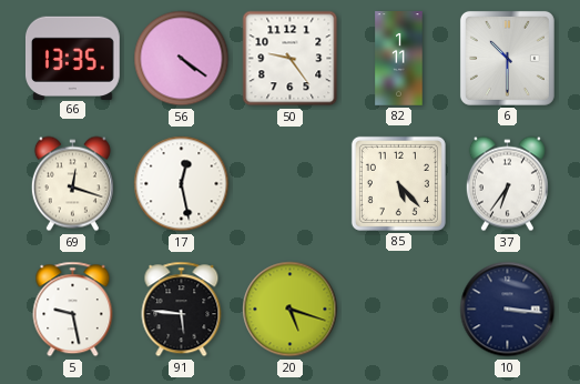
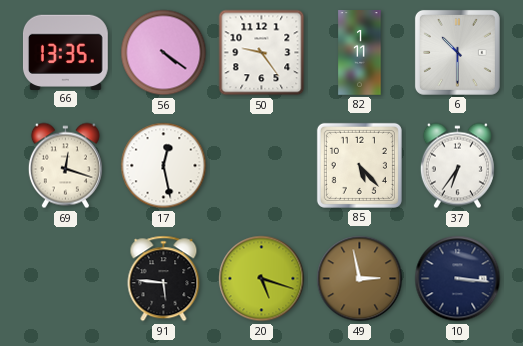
5: 9:28 -> none (73, 310)
49: none -> 2:58 (360, 279)
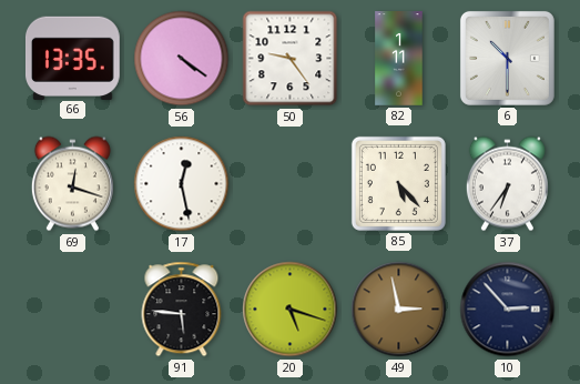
10: 3:16 -> 2:53 (508, 310)
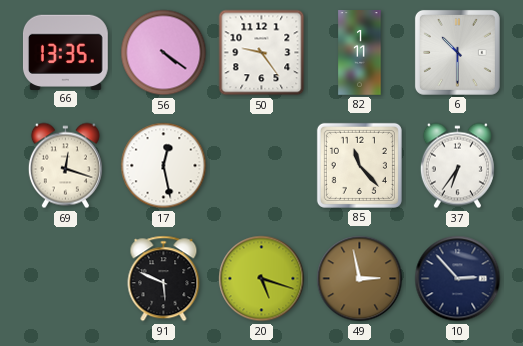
85: 5:23 -> 11:23 (359, 165)
91: 5:46 -> 5:49 (164, 279)
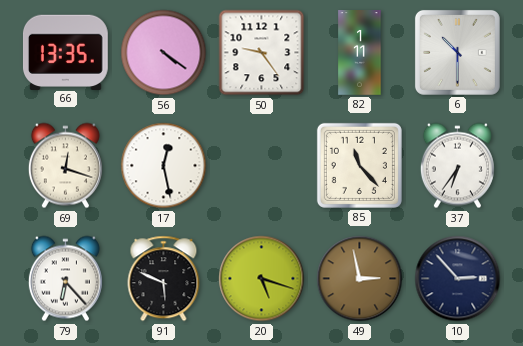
79: none -> 6:23 (65, 279)
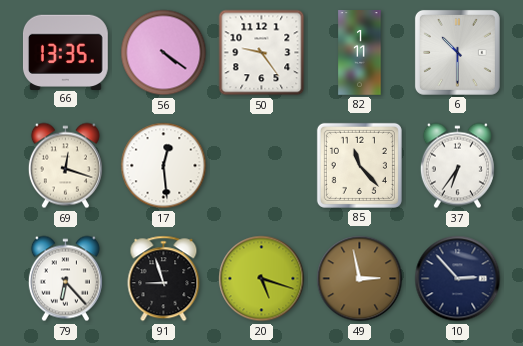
17: 12:28 -> 12:29 (164, 166)
91: 5:49 -> 8:57 (164, 279)
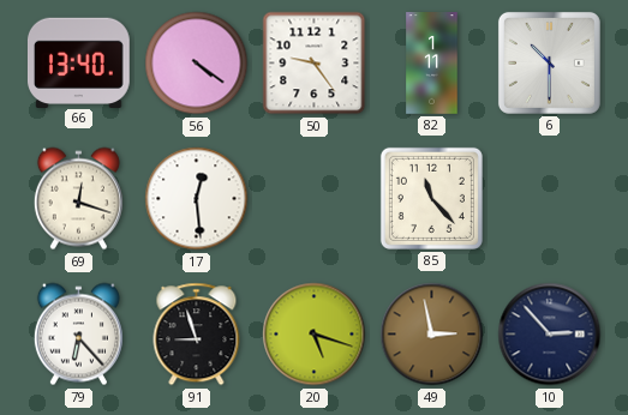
66: 13:35 -> 13:40 (78, 62)
37: 6:36 -> none (457, 166)
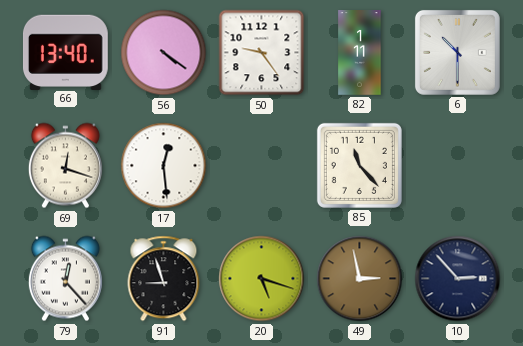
79: 6:23 -> 12:23 (65, 279)
